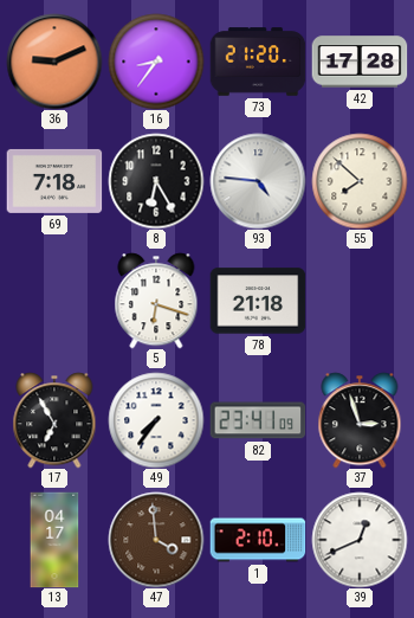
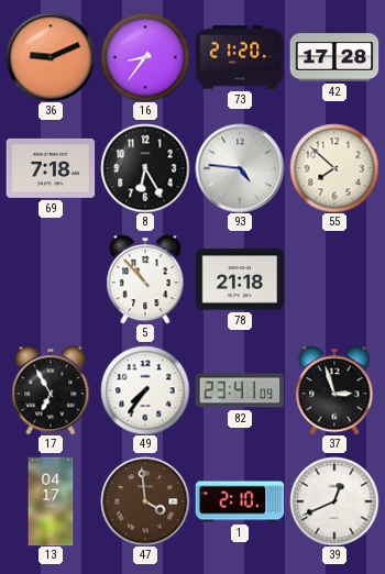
5: 6:18 -> 10:53 (145, 279)
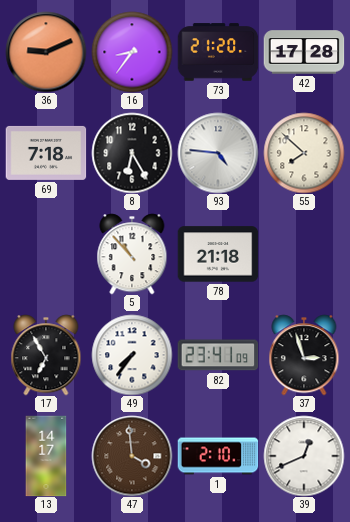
13: 04:17 -> 14:17 (46, 456)
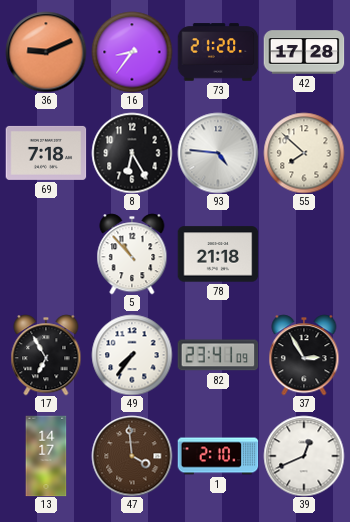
37: 2:57 -> 2:55 (304, 355)
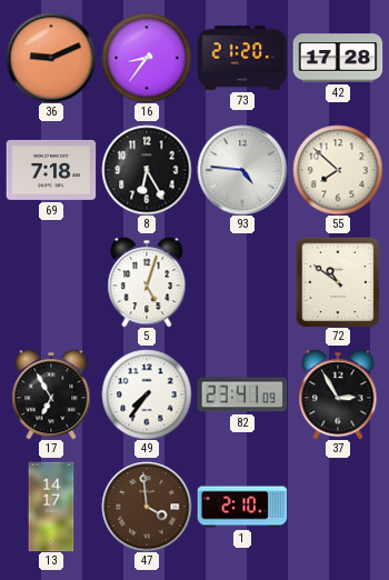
5: 10:53 -> 5:03 (147, 282)
78: 21:18 -> none (218, 254)
72: none -> 10:51 (338, 282)
39: 12:41 -> none (304, 456)
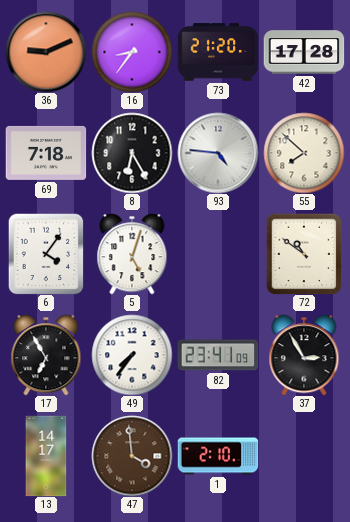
6: none -> 4:06 (46, 254)
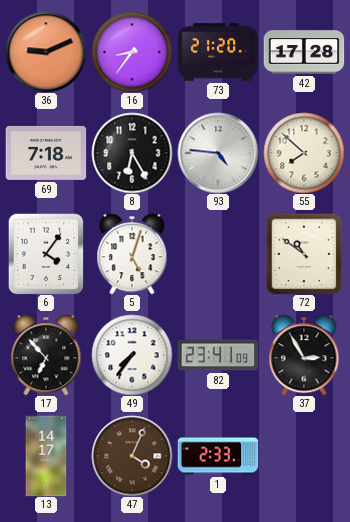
17: 6:55 -> 6:53 (46, 355)
47: 3:59 -> 4:04 (132, 456)
1: 2:10 -> 2:33 (218, 456)
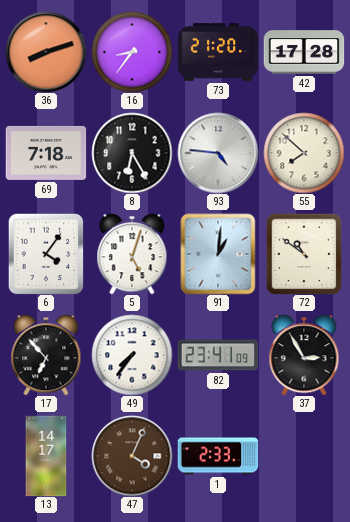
36: 9:11 -> 8:12 (46, 52)
91: none -> 1:01 (218, 254)
